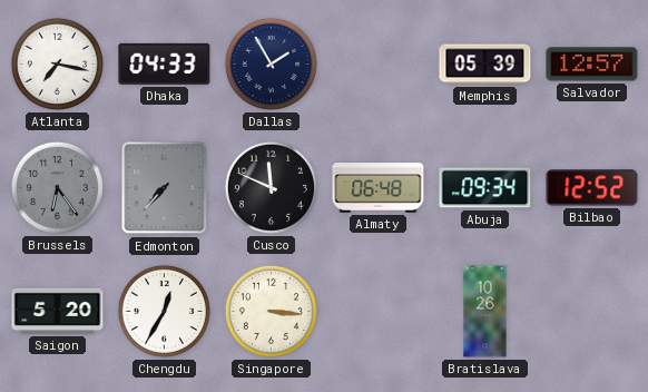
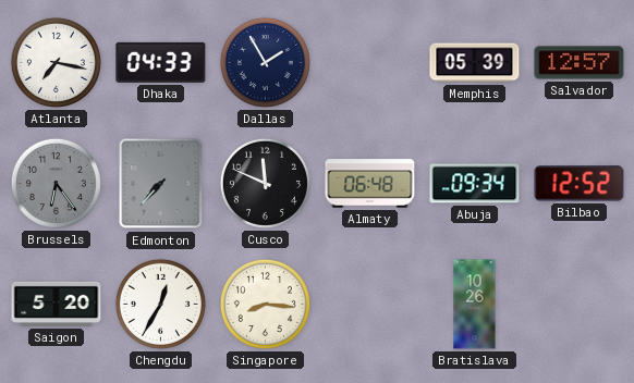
Singapore: 3:16 -> 8:16 (265, 304)
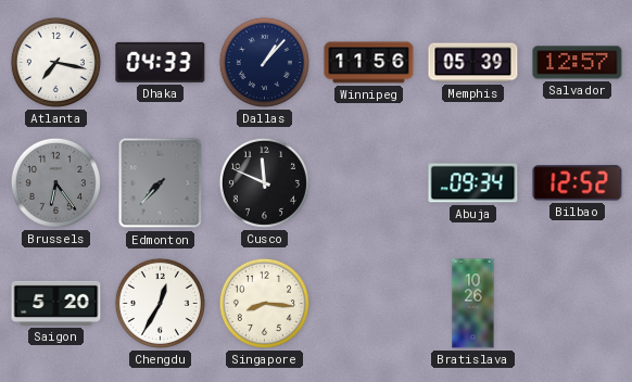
Dallas: 1:55 -> 1:07 (264, 62)
Winnipeg: none -> 11:56 (369, 63)
Almaty: 06:48 -> none (370, 184)
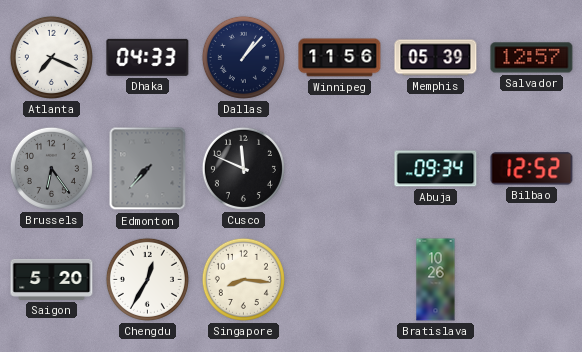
Atlanta: 7:17 -> 7:19 (51, 57)
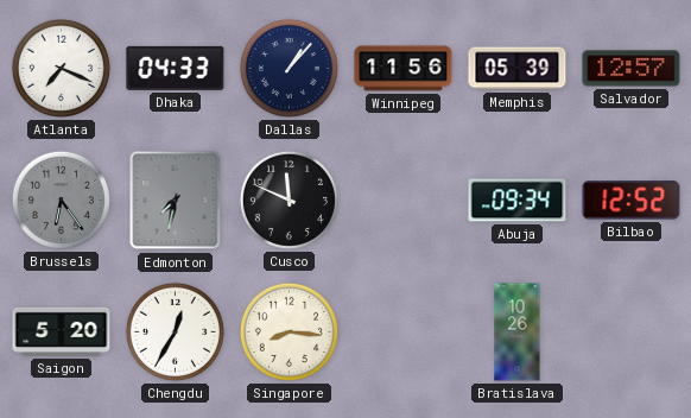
Edmonton: 7:37 -> 7:32 (176, 201)
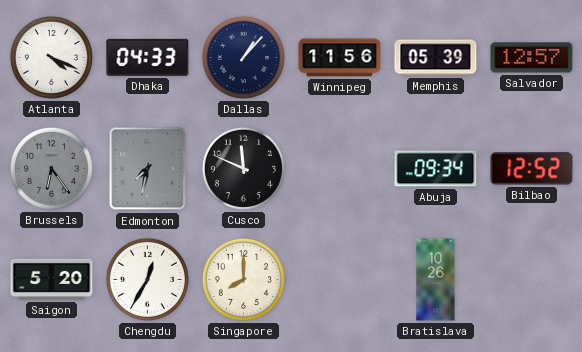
Atlanta: 7:19 -> 4:19 (51, 57)
Singapore: 8:16 -> 8:00 (243, 279)
